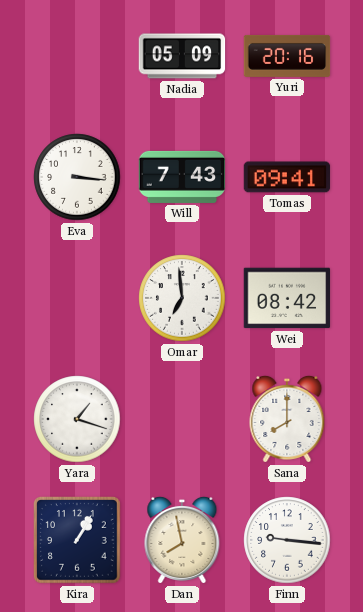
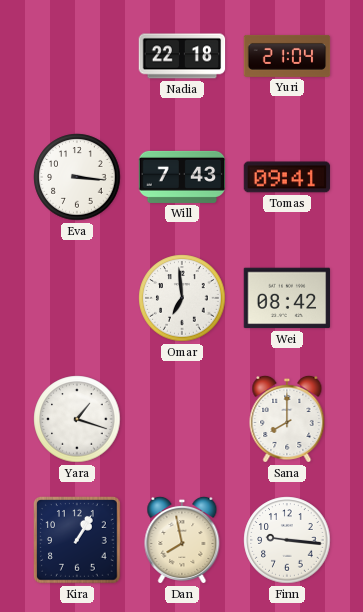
Nadia: 05:09 -> 22:18 (182, 56)
Yuri: 20:16 -> 21:04 (287, 56)
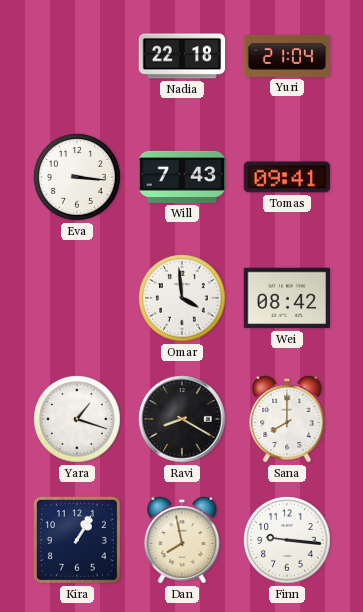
Omar: 6:59 -> 3:59 (182, 298)
Ravi: none -> 8:20 (182, 419)
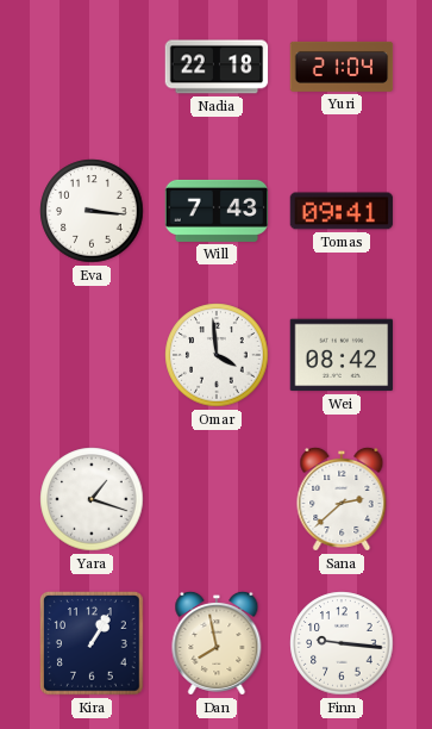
Ravi: 8:20 -> none (182, 419)
Sana: 8:00 -> 2:38 (342, 499)
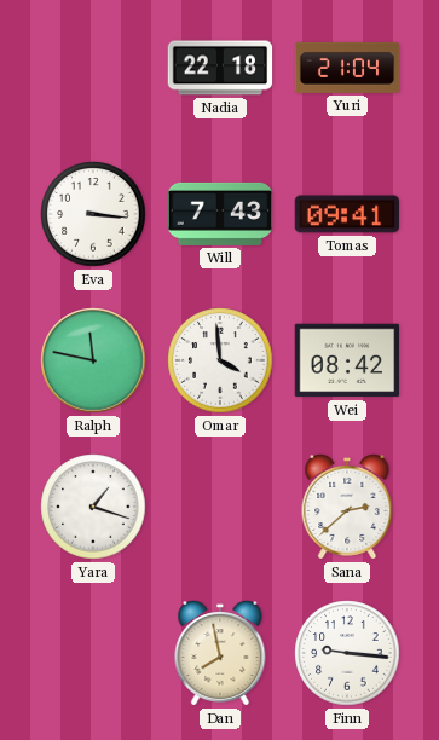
Ralph: none -> 11:47 (93, 360)
Kira: 1:05 -> none (92, 643)
